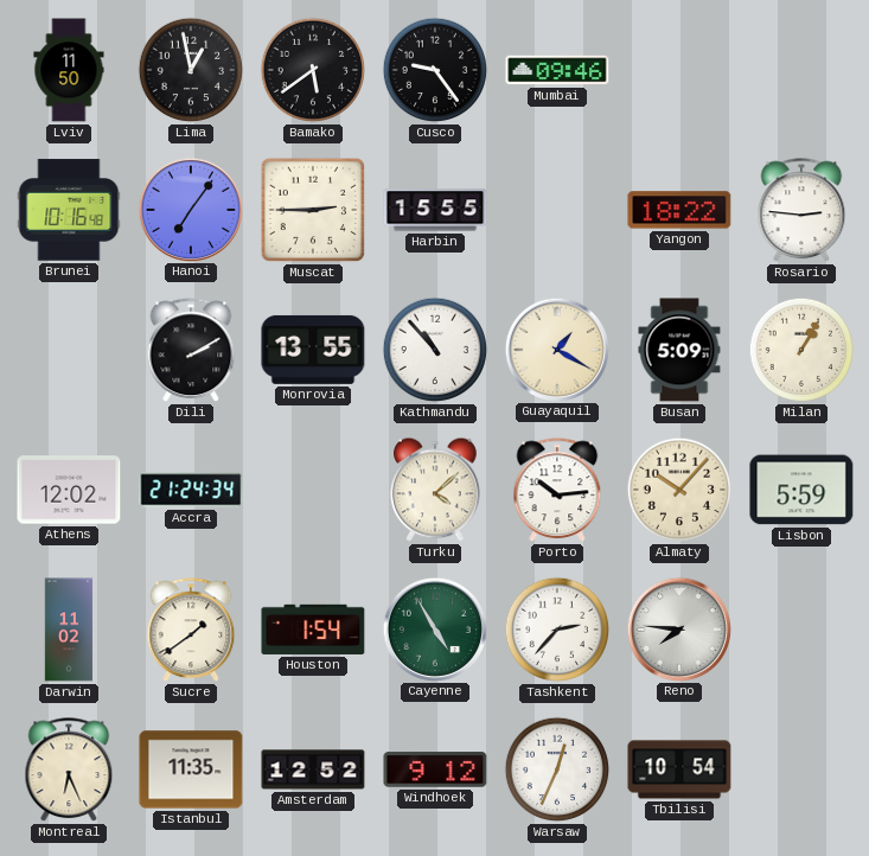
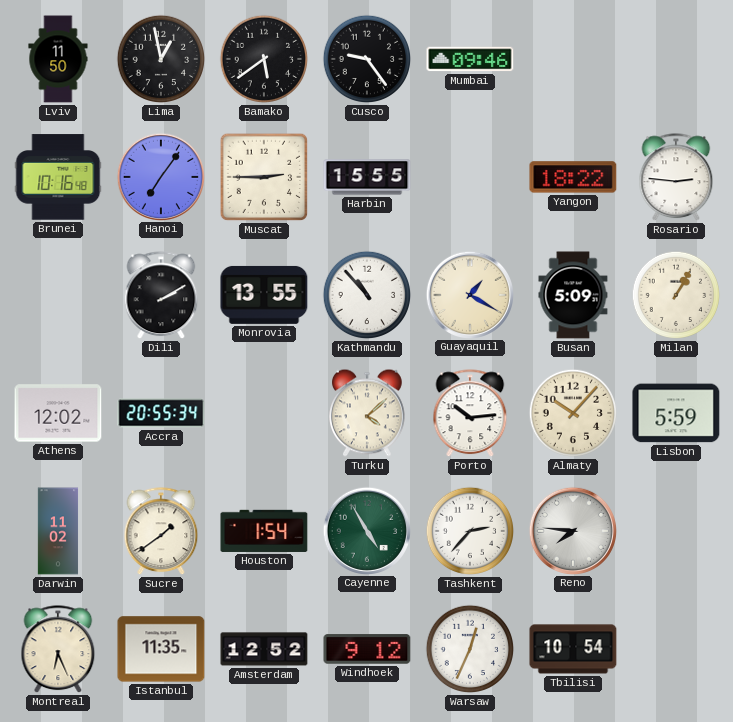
Accra: 21:24 -> 20:55 (161, 413)
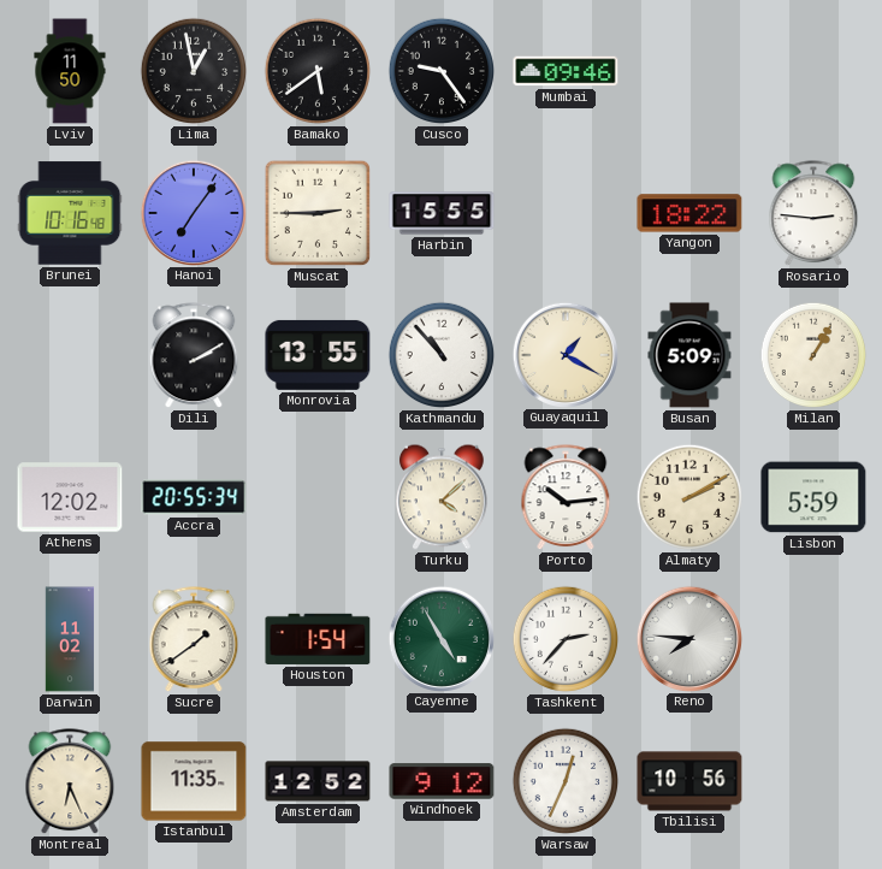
Almaty: 10:07 -> 2:10 (689, 497)
Tbilisi: 10:54 -> 10:56 (689, 781)
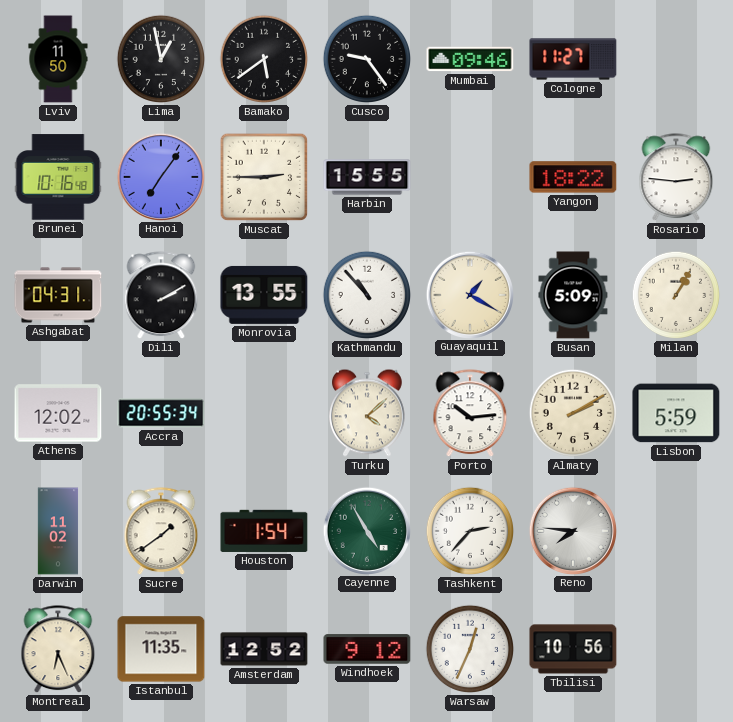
Cologne: none -> 11:27 (573, 59)
Ashgabat: none -> 04:31 (58, 295)
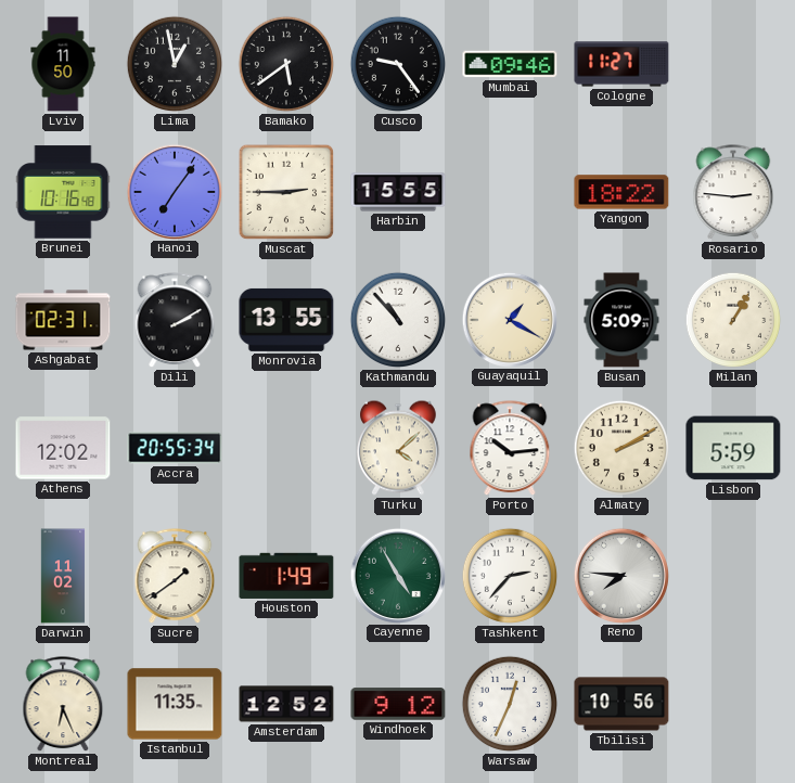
Ashgabat: 04:31 -> 02:31 (63, 320)
Houston: 1:54 -> 1:49 (286, 576)
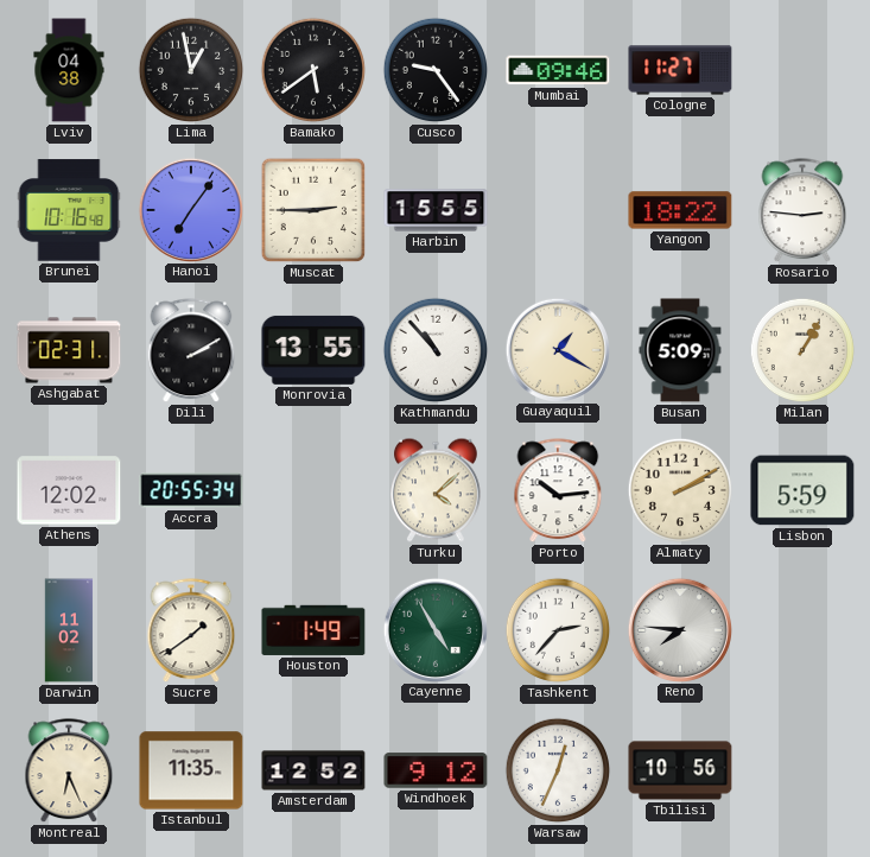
Lviv: 11:50 -> 04:38 (69, 70)
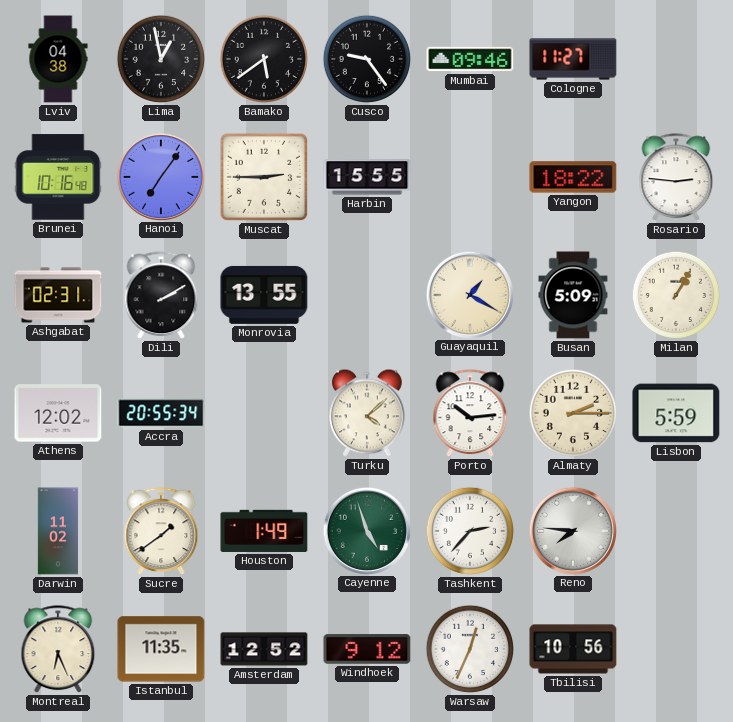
Kathmandu: 10:53 -> none (436, 350)
Almaty: 2:10 -> 2:15 (573, 413)
Cayenne: 4:55 -> 4:57 (366, 530)
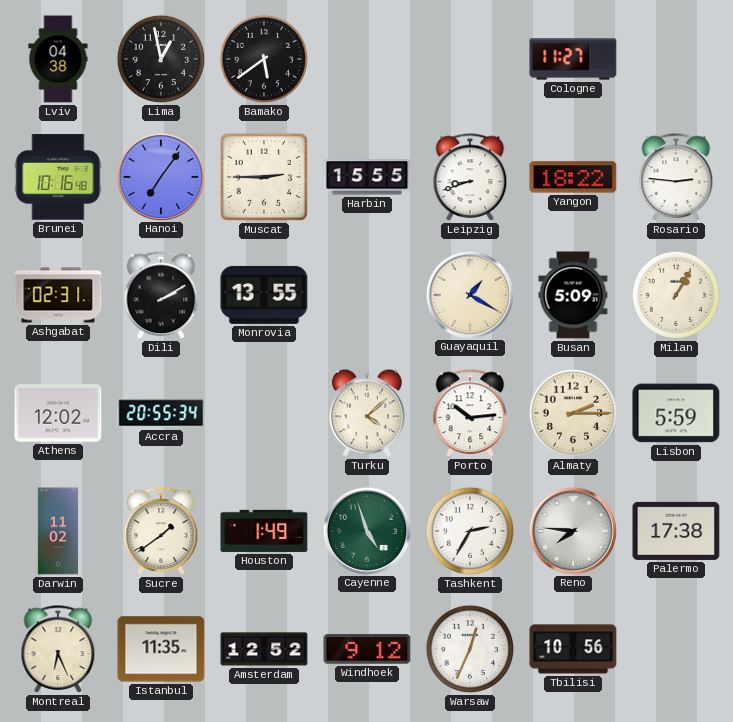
Cusco: 9:24 -> none (367, 59)
Mumbai: 09:46 -> none (470, 59)
Leipzig: none -> 8:42 (470, 178)
Tashkent: 2:37 -> 2:35 (470, 531)
Palermo: none -> 17:38 (676, 531)
